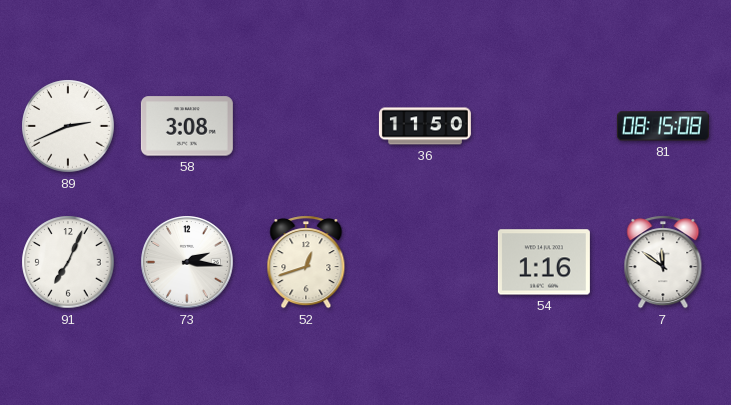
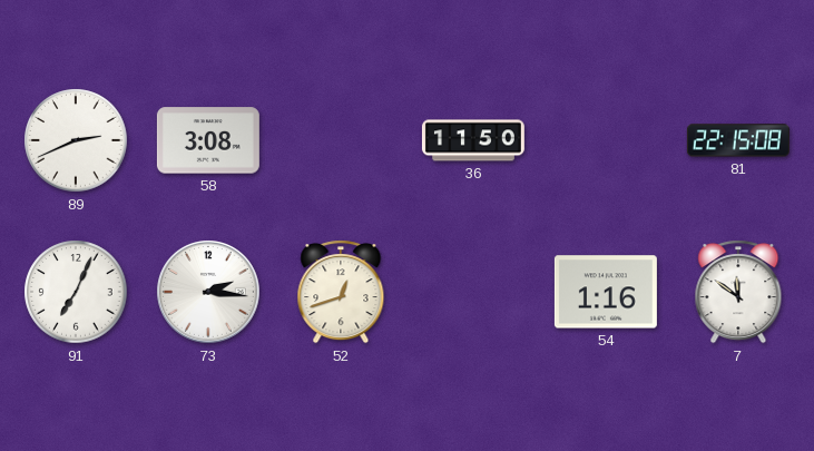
81: 08:15 -> 22:15 (738, 140)
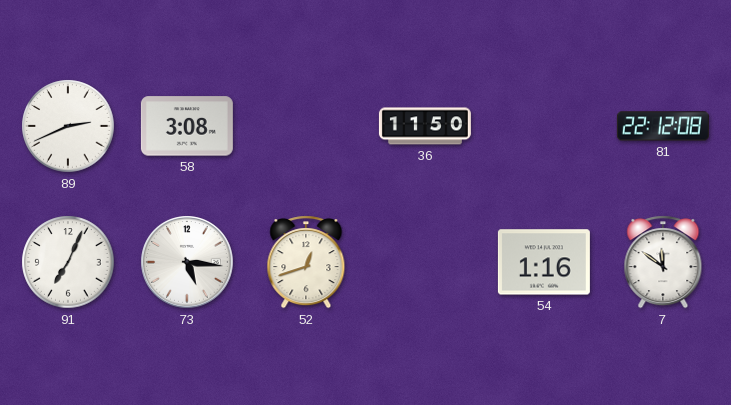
81: 22:15 -> 22:12 (663, 126)
73: 2:16 -> 5:16 (187, 262)
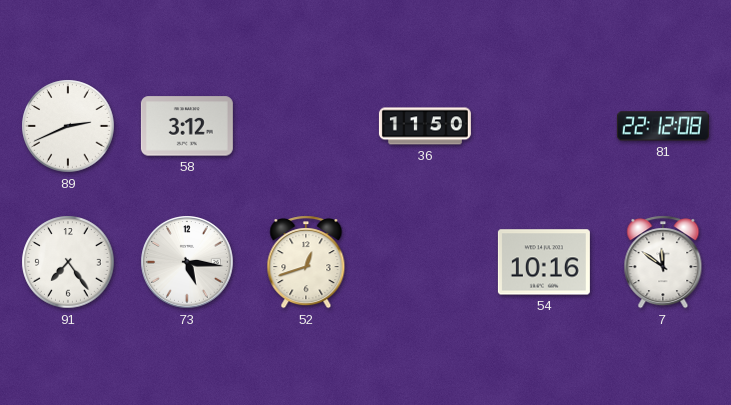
58: 3:08 -> 3:12 (187, 126)
91: 7:04 -> 7:24 (68, 262)
54: 1:16 -> 10:16 (544, 262)
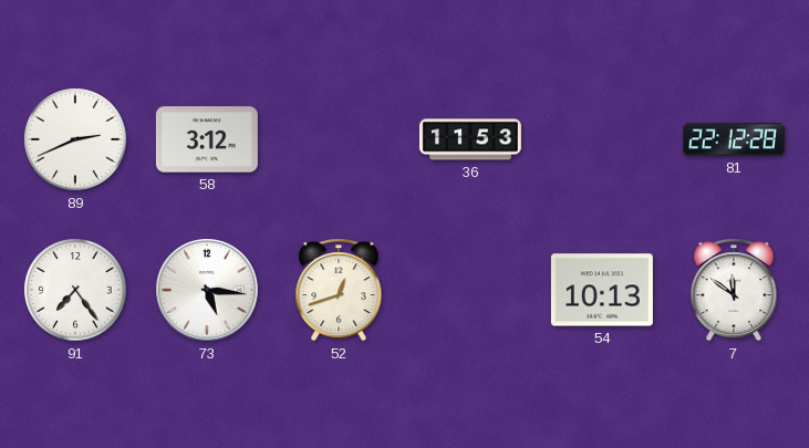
36: 11:50 -> 11:53 (470, 139)
81: 22:12:08 -> 22:12:28 (734, 139)
54: 10:16 -> 10:13 (602, 290)
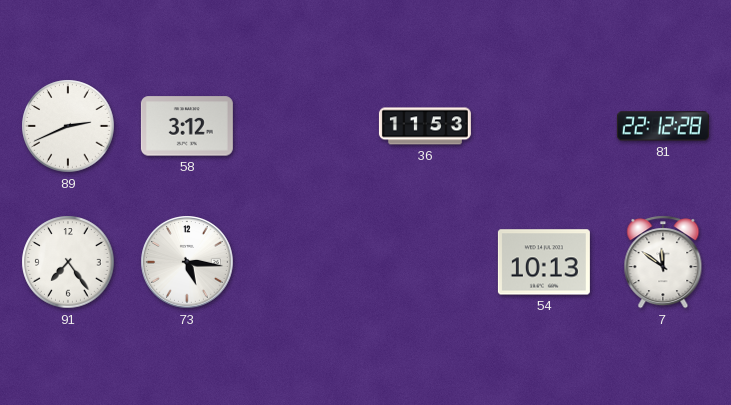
52: 12:42 -> none (339, 290)
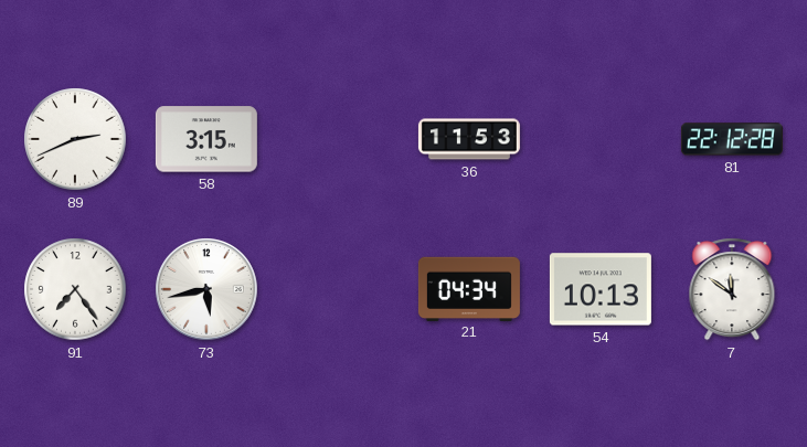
58: 3:12 -> 3:15 (206, 139)
73: 5:16 -> 5:43 (206, 289)
21: none -> 04:34 (469, 288)
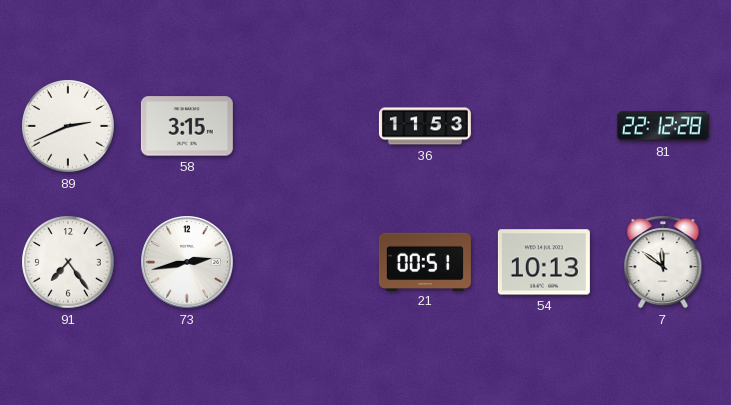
73: 5:43 -> 2:43 (187, 262)
21: 04:34 -> 00:51 (425, 261)
